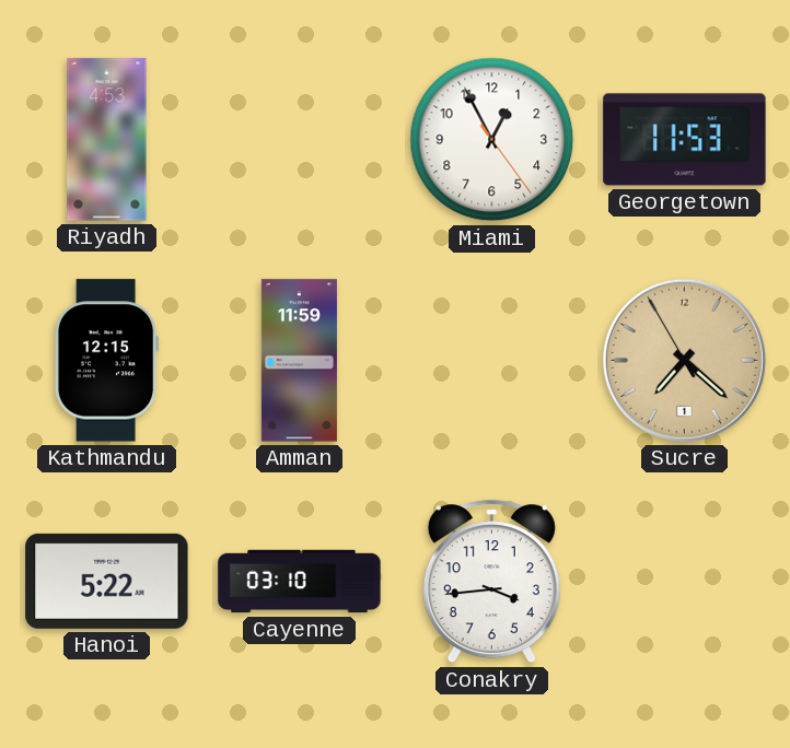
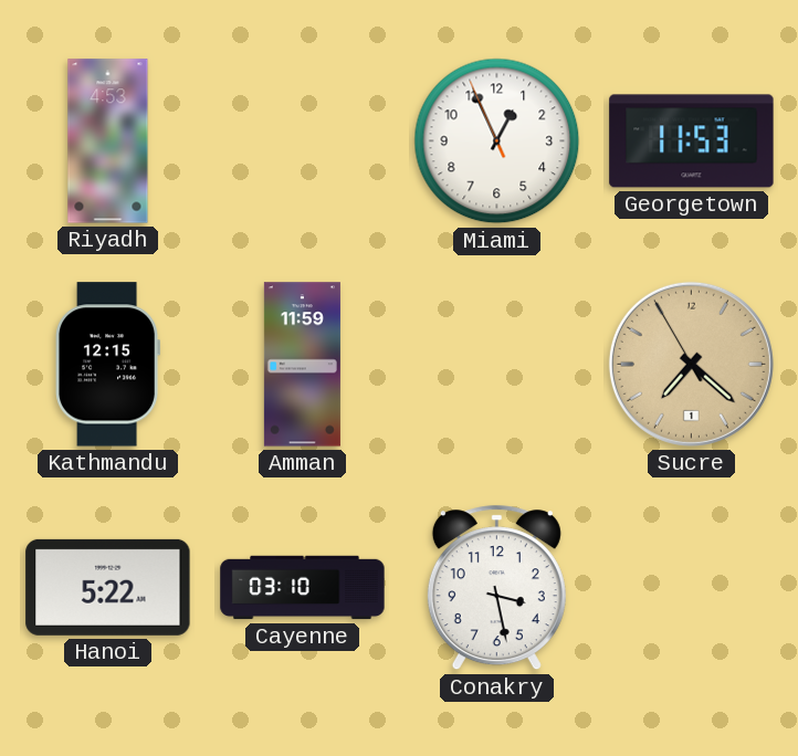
Miami: 12:55:24 -> 12:55:56 (497, 141)
Conakry: 3:44 -> 3:28 (496, 588)
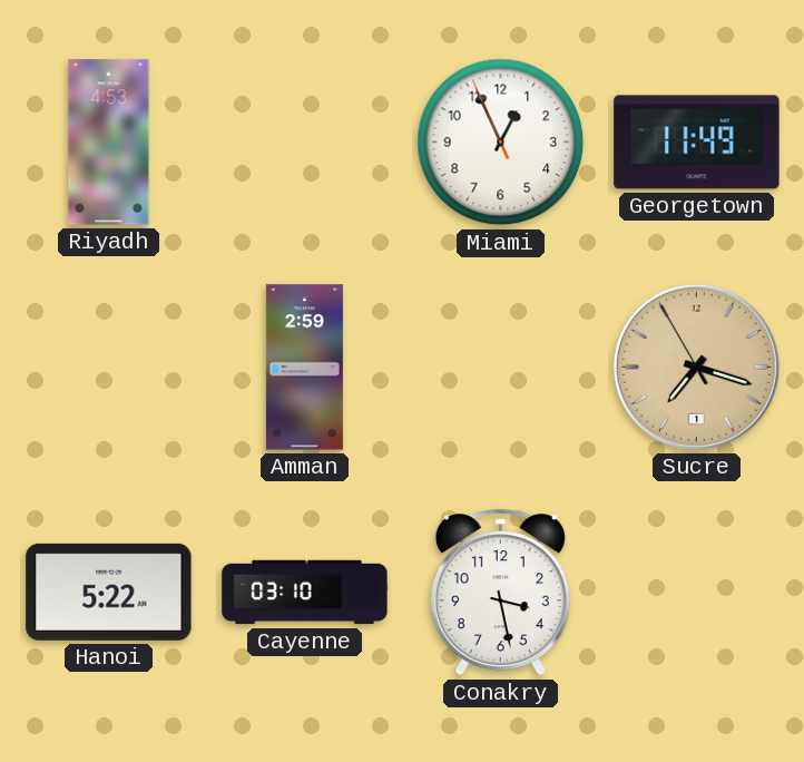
Georgetown: 11:53 -> 11:49 (697, 143)
Kathmandu: 12:15 -> none (107, 365)
Amman: 11:59 -> 2:59 (304, 368)
Sucre: 7:21 -> 7:17 (696, 367)
